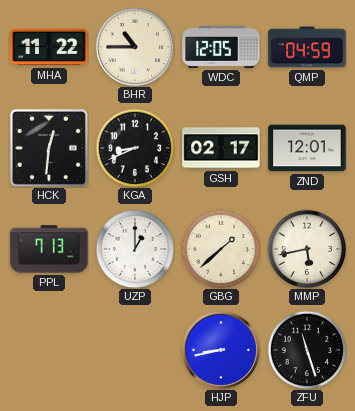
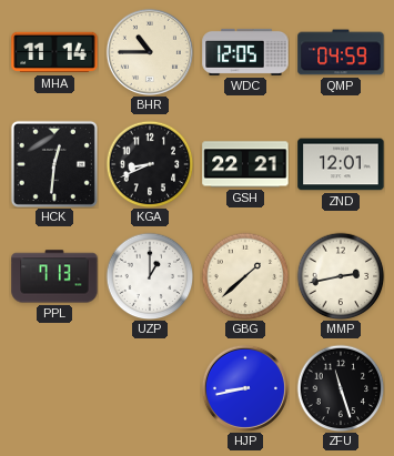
MHA: 11:22 -> 11:14 (54, 52)
GSH: 02:17 -> 22:21 (245, 164)
MMP: 5:43 -> 2:43 (341, 276)
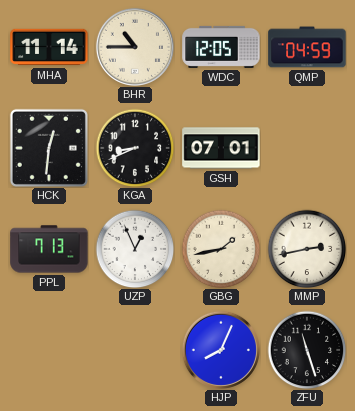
GSH: 22:21 -> 07:01 (221, 148)
ZND: 12:01 -> none (341, 164)
UZP: 1:00 -> 12:56 (135, 249)
GBG: 1:38 -> 1:43 (221, 249)
HJP: 8:43 -> 8:04 (221, 350)
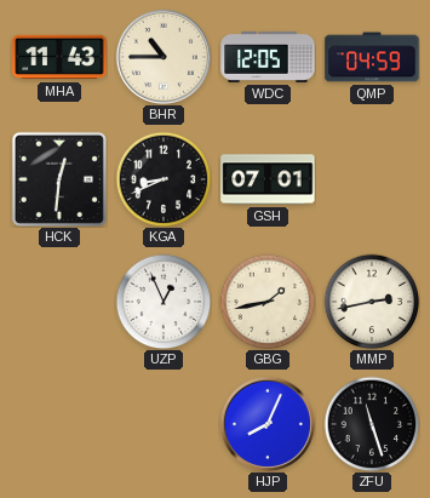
MHA: 11:14 -> 11:43 (59, 57)
PPL: 7:13 -> none (49, 249)
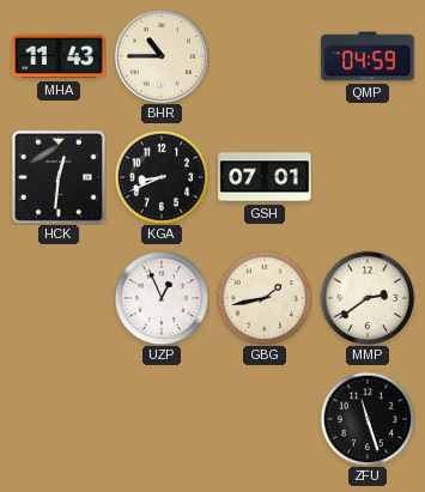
WDC: 12:05 -> none (268, 57)
MMP: 2:43 -> 2:39 (368, 298)
HJP: 8:04 -> none (268, 424)
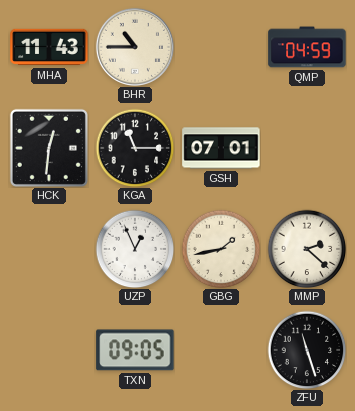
KGA: 8:41 -> 11:15 (135, 148)
MMP: 2:39 -> 2:22 (307, 249)
TXN: none -> 09:05 (135, 350)
